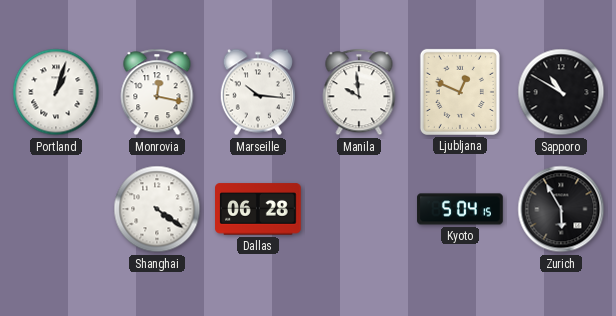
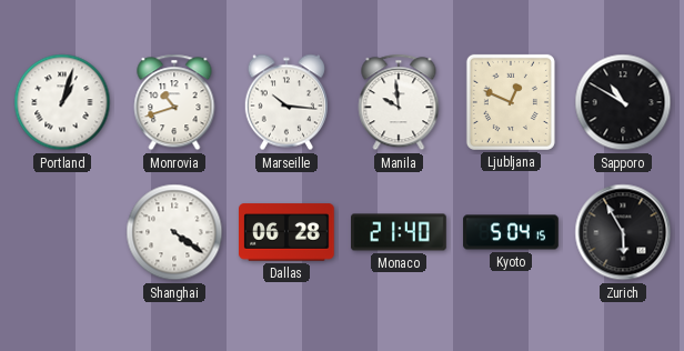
Monrovia: 12:17 -> 10:42 (174, 102)
Monaco: none -> 21:40 (399, 232)
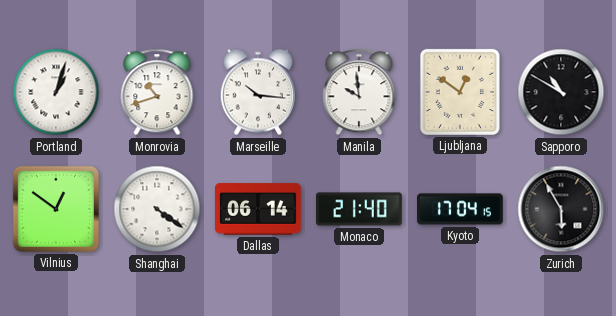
Ljubljana: 12:49 -> 12:51 (460, 92)
Vilnius: none -> 12:51 (56, 209)
Dallas: 06:28 -> 06:14 (259, 209)
Kyoto: 5:04 -> 17:04 (460, 209)
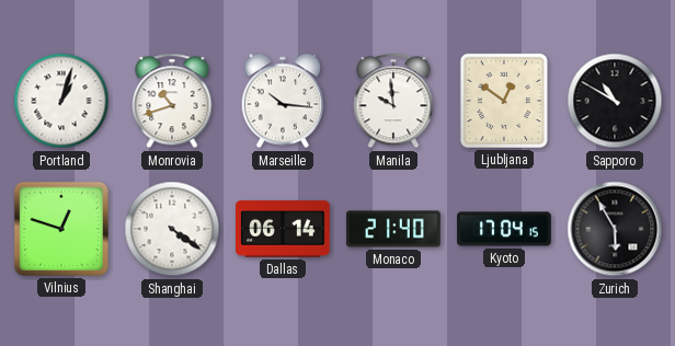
Vilnius: 12:51 -> 12:48 (61, 229)
